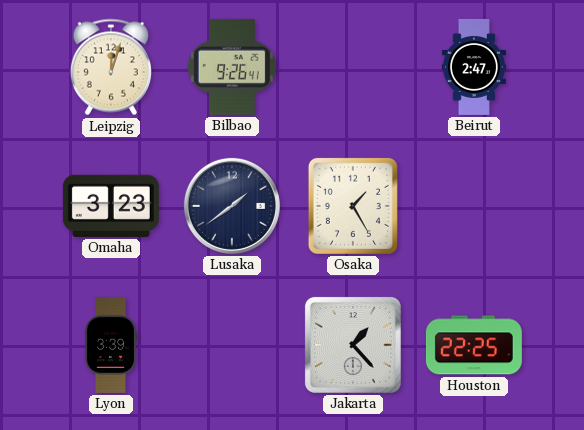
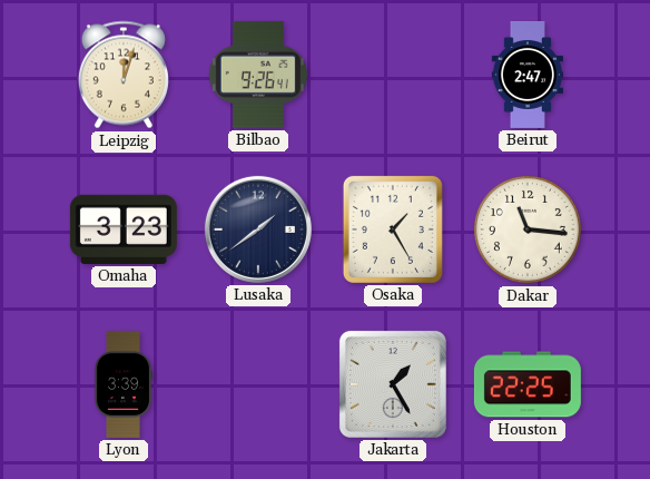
Dakar: none -> 11:16 (528, 229)
Jakarta: 1:23 -> 1:25 (393, 384)
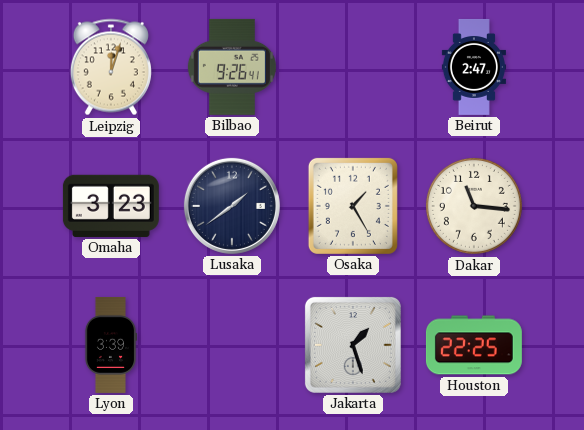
Jakarta: 1:25 -> 1:27 (353, 345)
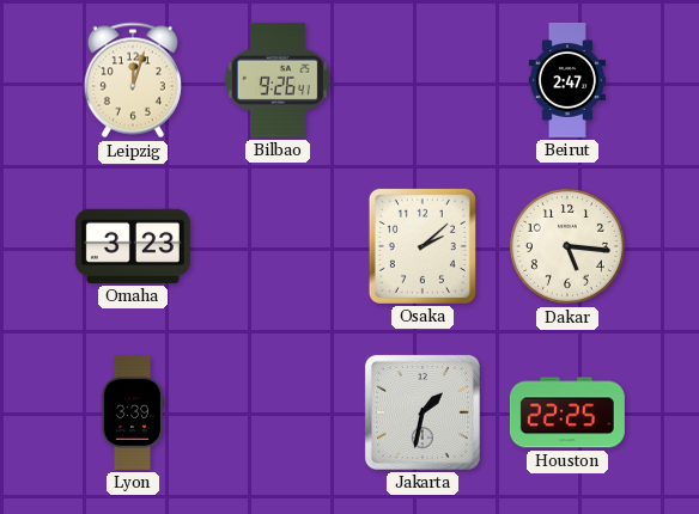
Lusaka: 1:39 -> none (232, 206)
Osaka: 1:25 -> 2:08 (423, 246)
Dakar: 11:16 -> 5:16 (567, 246)
Jakarta: 1:27 -> 1:32 (423, 412)
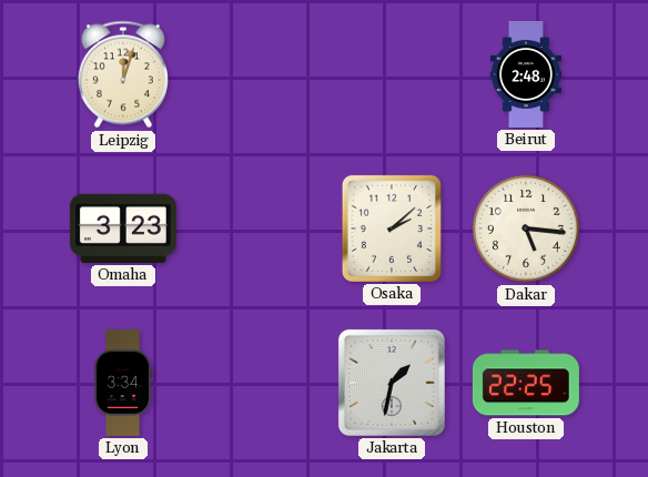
Bilbao: 9:26 -> none (278, 80)
Beirut: 2:47 -> 2:48 (526, 74)
Lyon: 3:39 -> 3:34 (123, 383)
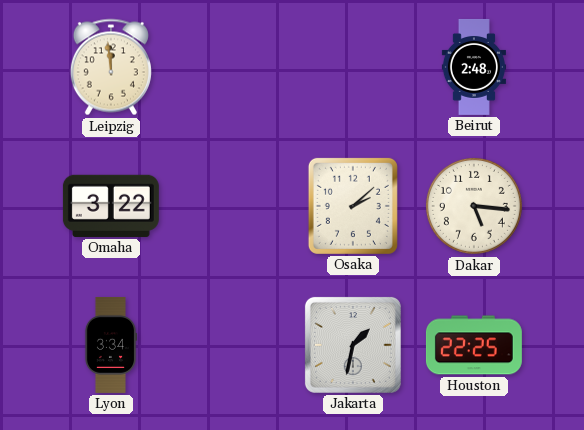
Leipzig: 12:03 -> 11:59 (111, 67)
Omaha: 3:23 -> 3:22 (111, 206)
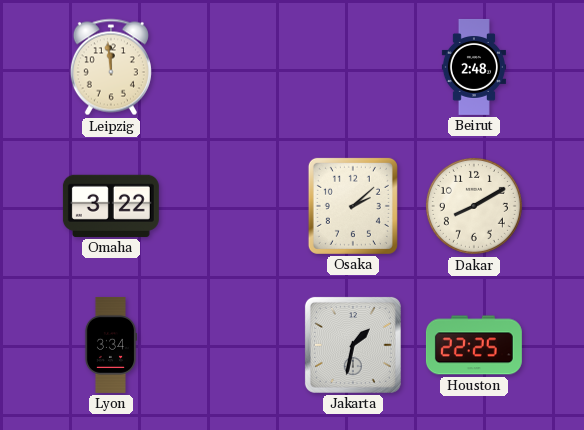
Dakar: 5:16 -> 8:10 (474, 206)
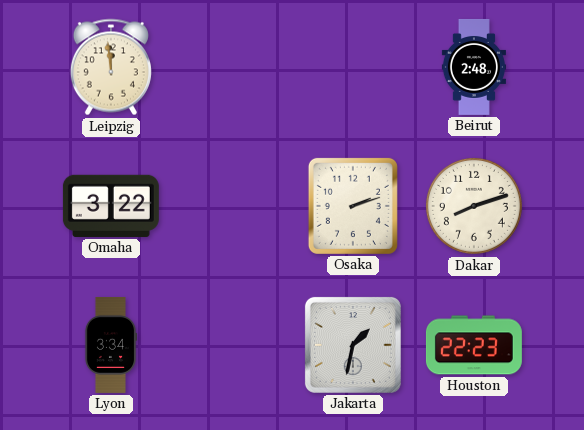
Osaka: 2:08 -> 2:12 (353, 206)
Dakar: 8:10 -> 8:12 (474, 206)
Houston: 22:25 -> 22:23 (474, 345)
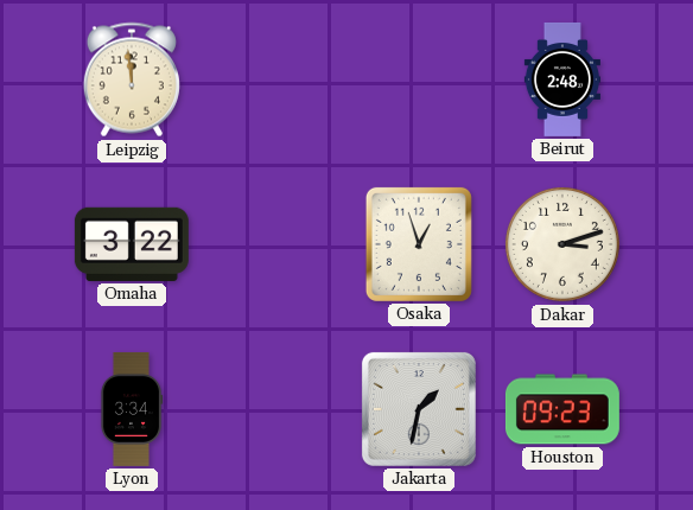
Osaka: 2:12 -> 12:57 (419, 244)
Dakar: 8:12 -> 3:12 (562, 244)
Houston: 22:23 -> 09:23 (562, 409)
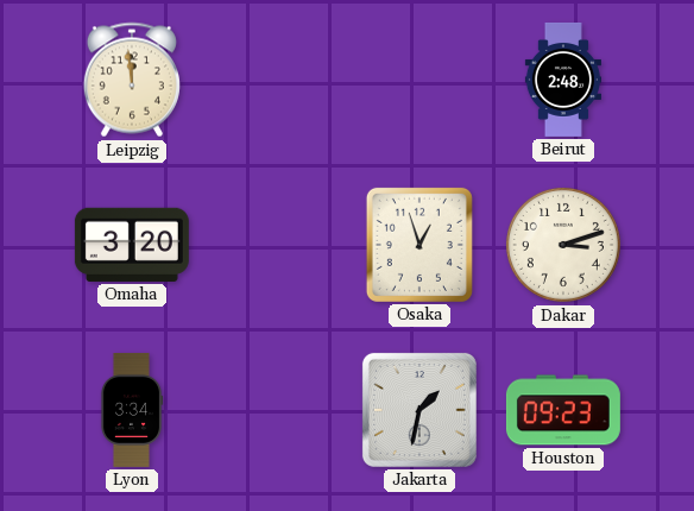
Omaha: 3:22 -> 3:20 (132, 245)
